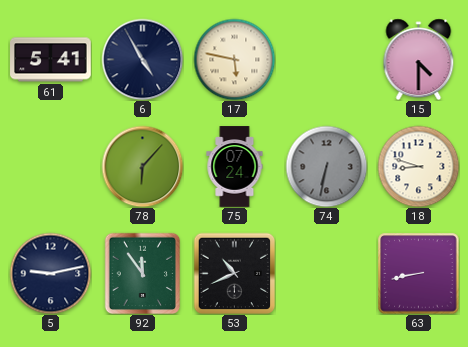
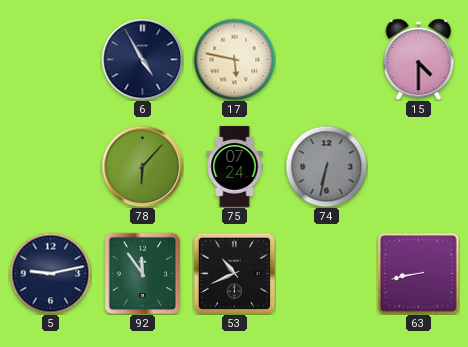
61: 5:41 -> none (51, 60)
18: 8:48 -> none (418, 166)
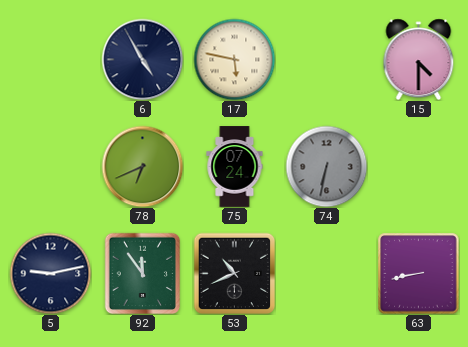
78: 6:07 -> 6:41 (142, 166)
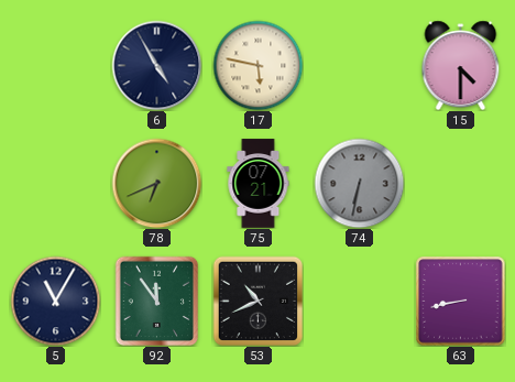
75: 07:24 -> 07:21 (259, 184)
5: 9:13 -> 11:05 (55, 301)
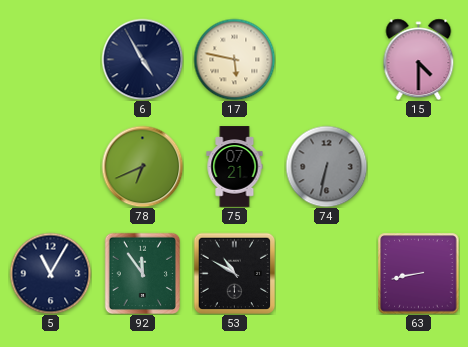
53: 10:41 -> 10:50 (234, 273)
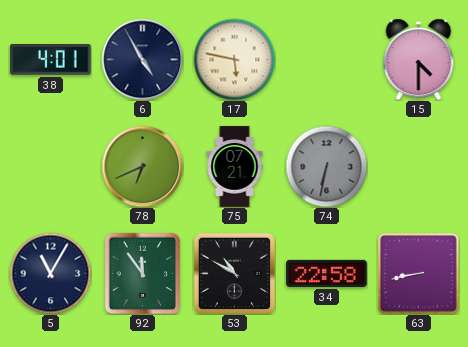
38: none -> 4:01 (51, 60)
34: none -> 22:58 (327, 273)
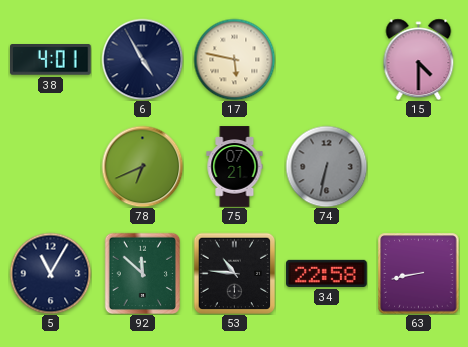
92: 11:54 -> 11:52 (143, 273)
53: 10:50 -> 10:46 (234, 273)
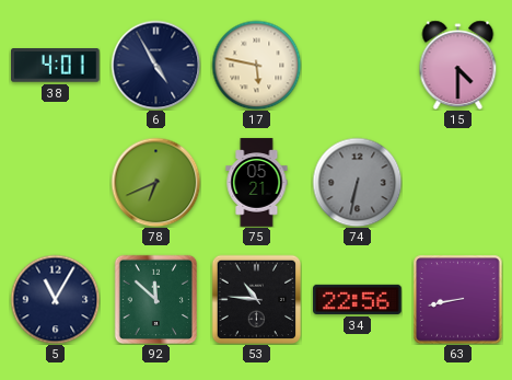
75: 07:21 -> 05:21 (257, 183)
34: 22:58 -> 22:56 (358, 299)
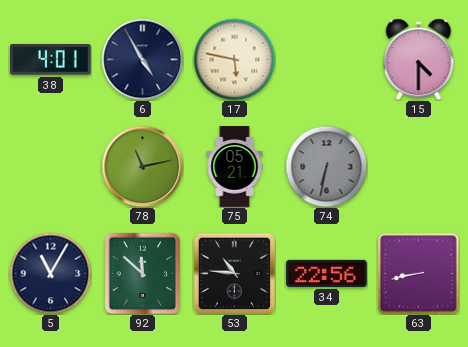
78: 6:41 -> 11:13 (142, 166)
